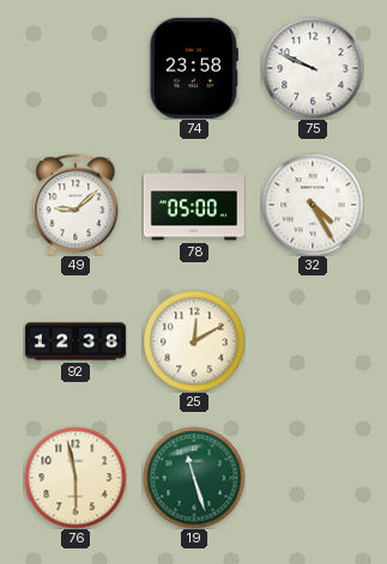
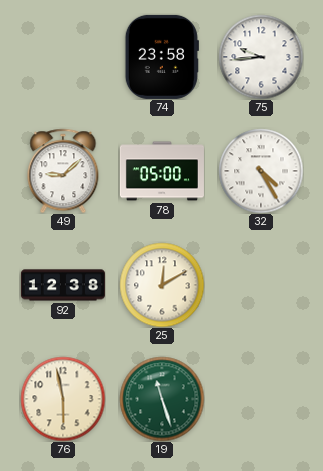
75: 9:49 -> 9:44 (261, 57)
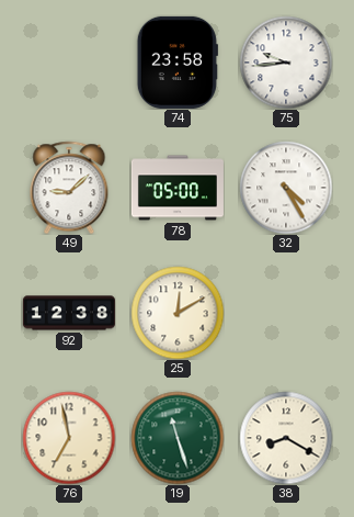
76: 5:58 -> 6:58 (69, 438)
38: none -> 8:20 (286, 438)
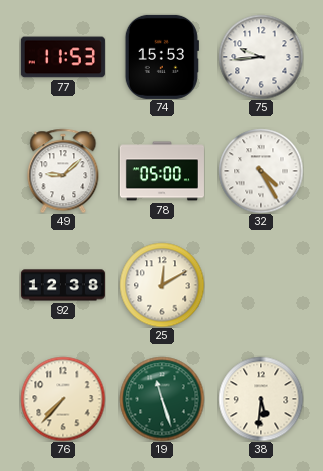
77: none -> 11:53 (63, 57)
74: 23:58 -> 15:53 (162, 57)
76: 6:58 -> 7:37 (63, 399)
38: 8:20 -> 5:31 (261, 399)
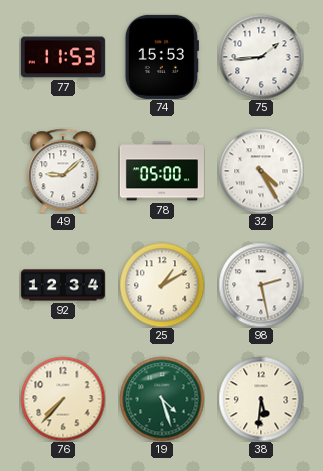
75: 9:44 -> 1:44 (261, 57)
92: 12:38 -> 12:34 (63, 285)
25: 12:10 -> 1:10 (162, 285)
98: none -> 2:28 (261, 285)
19: 11:27 -> 4:27 (162, 399)
